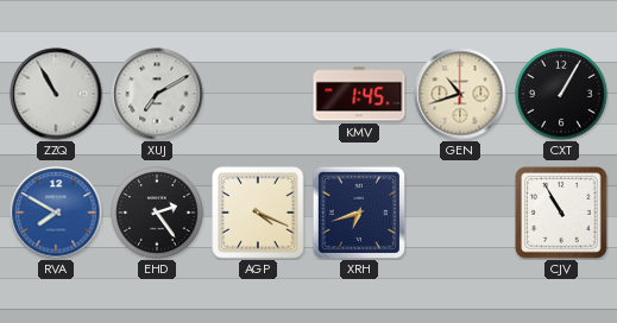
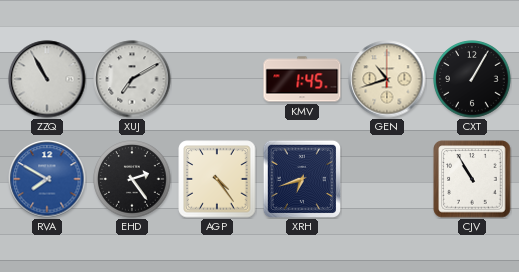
AGP: 4:19 -> 4:24 (217, 179)
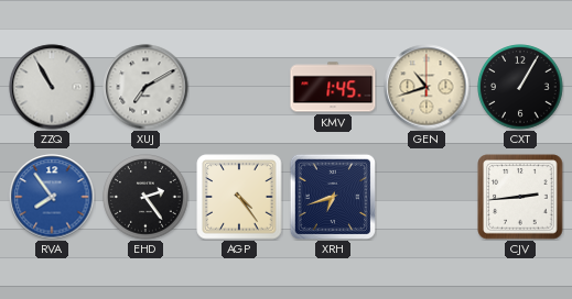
RVA: 7:50 -> 7:54 (52, 197)
CJV: 10:55 -> 2:44 (520, 197)
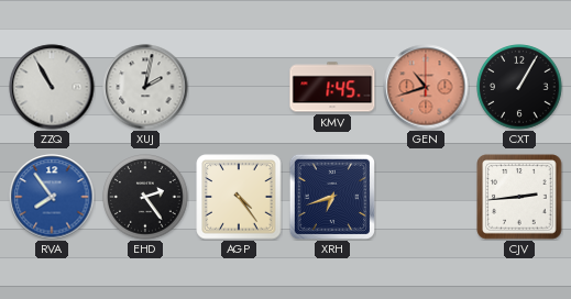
XUJ: 7:10 -> 2:02 (145, 87)
GEN dial: cream -> salmon (426, 87)
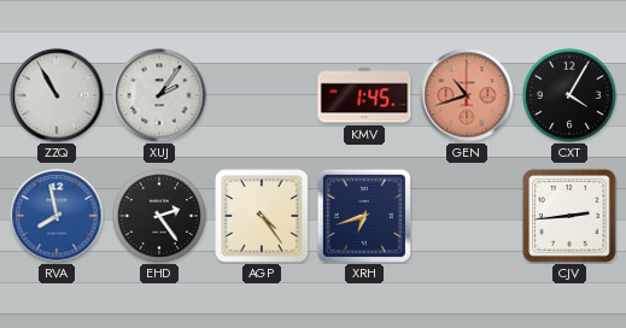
XUJ: 2:02 -> 2:06 (159, 95)
CXT: 1:05 -> 4:05 (569, 95)
RVA: 7:54 -> 7:58 (57, 216)
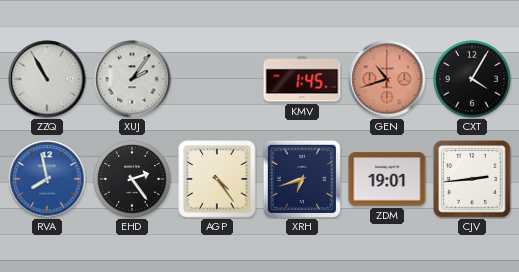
ZDM: none -> 19:01 (387, 179)
